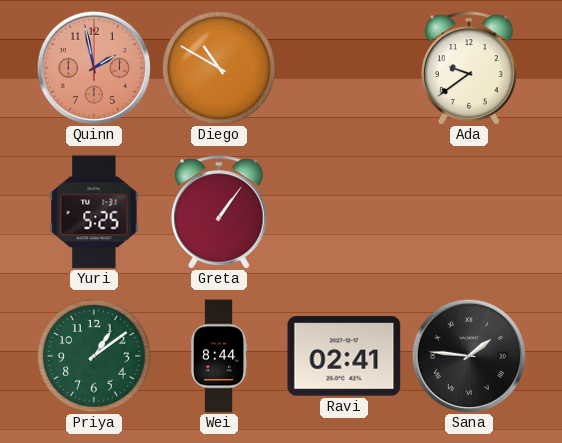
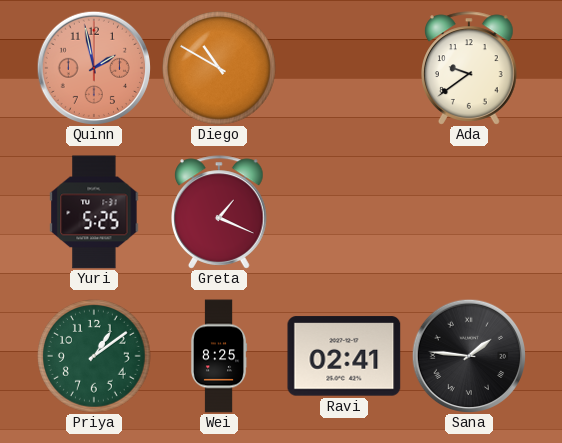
Greta: 1:06 -> 1:19 (220, 212)
Wei: 8:44 -> 8:25 (219, 356)
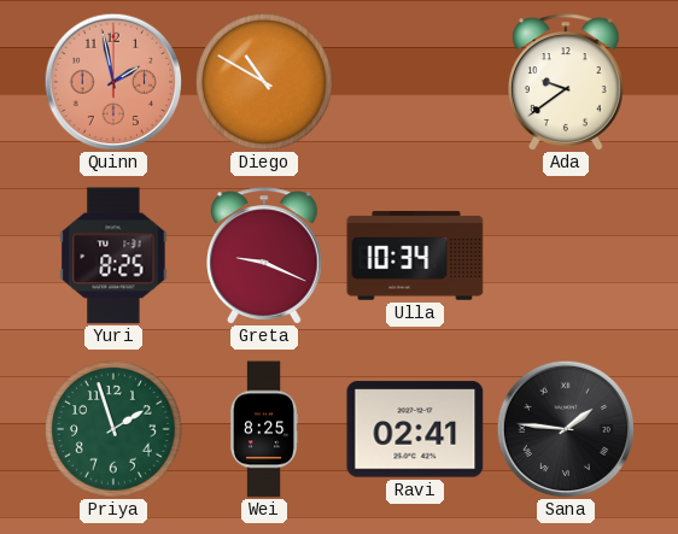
Yuri: 5:25 -> 8:25 (113, 256)
Greta: 1:19 -> 9:19 (265, 256)
Ulla: none -> 10:34 (415, 256)
Priya: 1:09 -> 1:57 (115, 430)
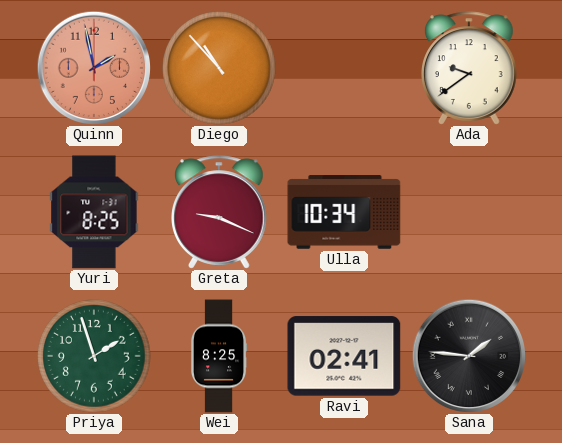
Diego: 10:50 -> 10:53 (220, 69)
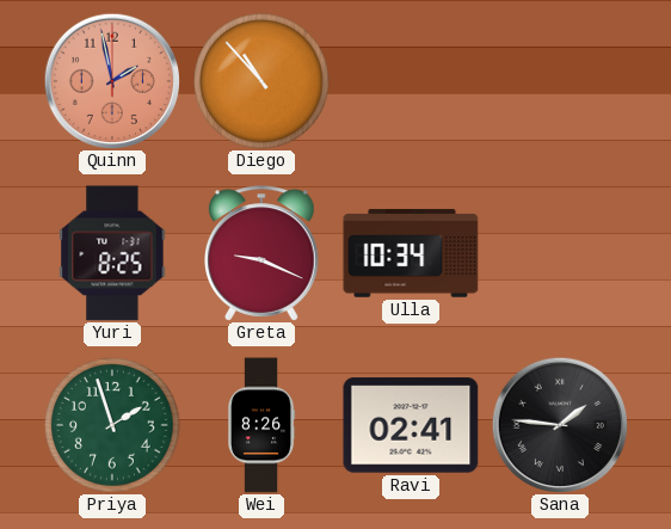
Ada: 9:39 -> none (470, 68)
Wei: 8:25 -> 8:26 (261, 425)
